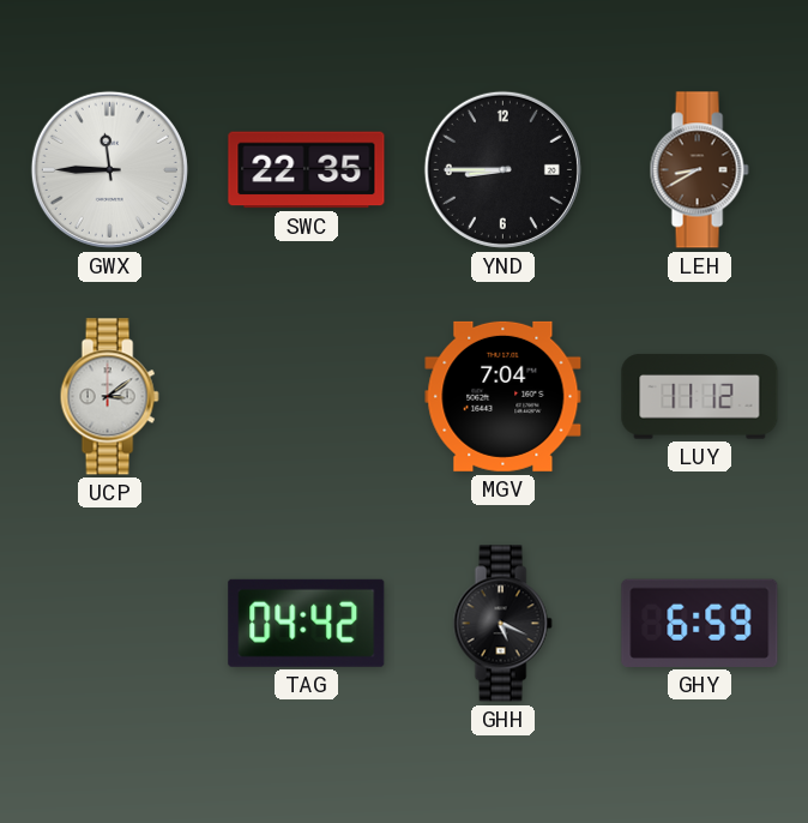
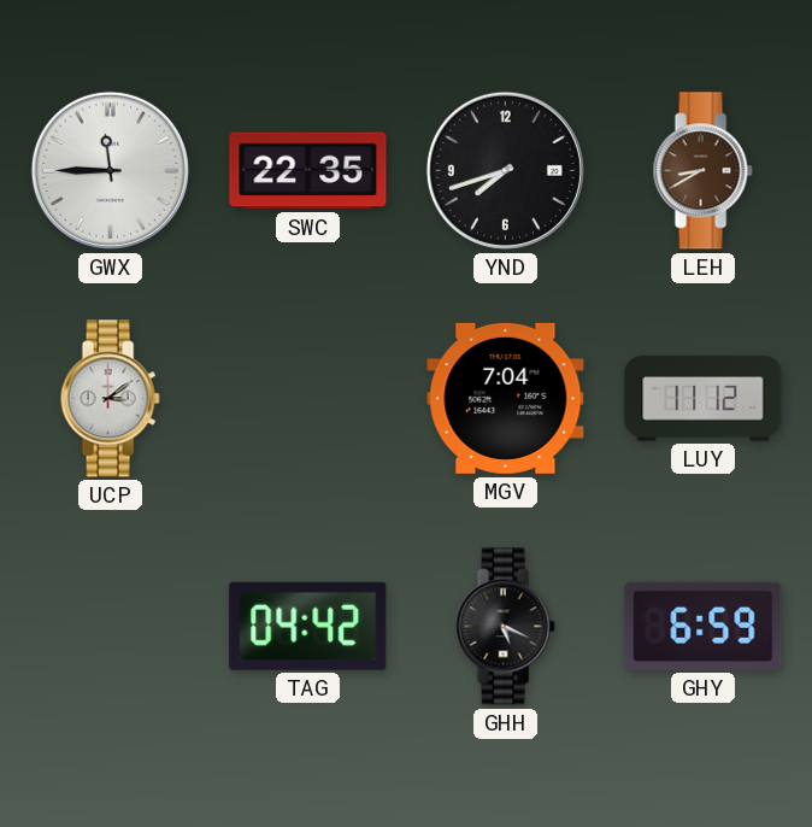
YND: 8:45 -> 7:42 (505, 170)
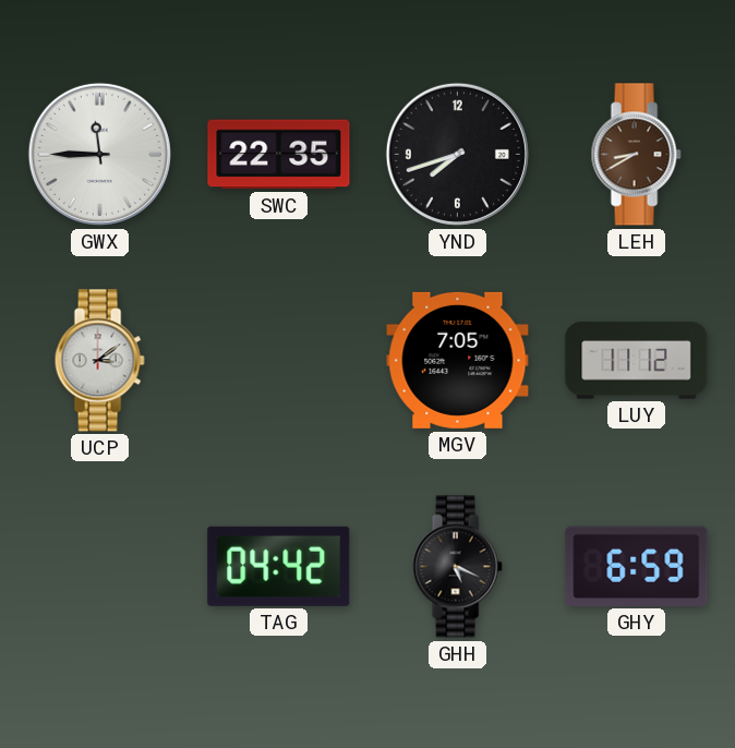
MGV: 7:04 -> 7:05 (458, 360)
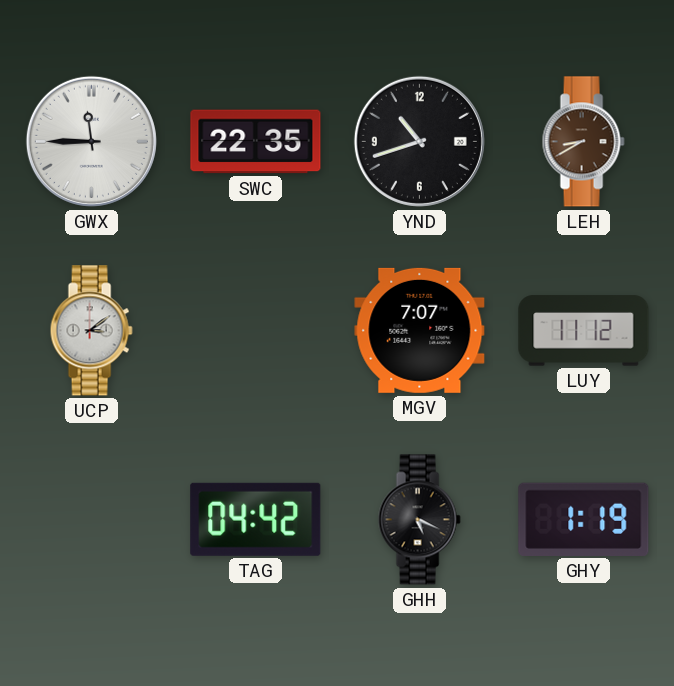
YND: 7:42 -> 10:42 (419, 141)
MGV: 7:05 -> 7:07 (420, 330)
GHY: 6:59 -> 1:19 (584, 519)
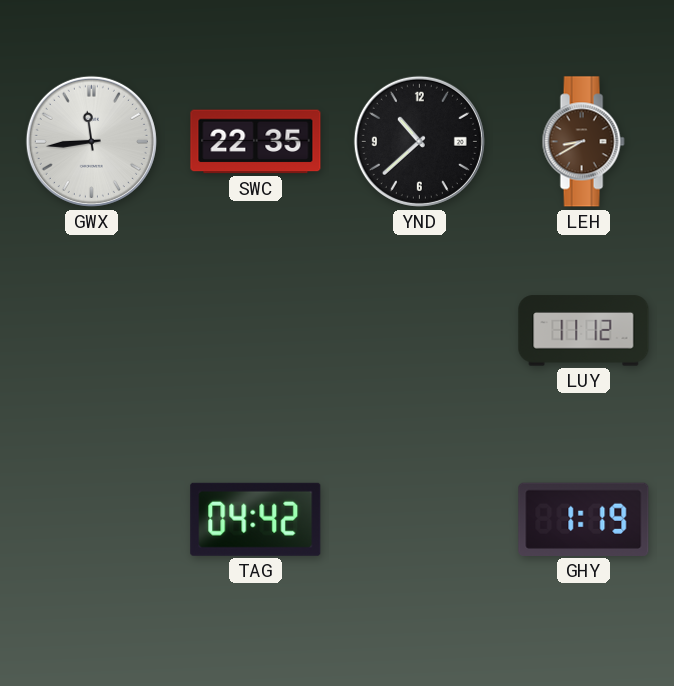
GWX: 11:45 -> 11:44 (91, 141)
YND: 10:42 -> 10:38 (419, 141)
UCP: 3:09 -> none (91, 331)
MGV: 7:07 -> none (420, 330)
GHH: 5:19 -> none (419, 520)
